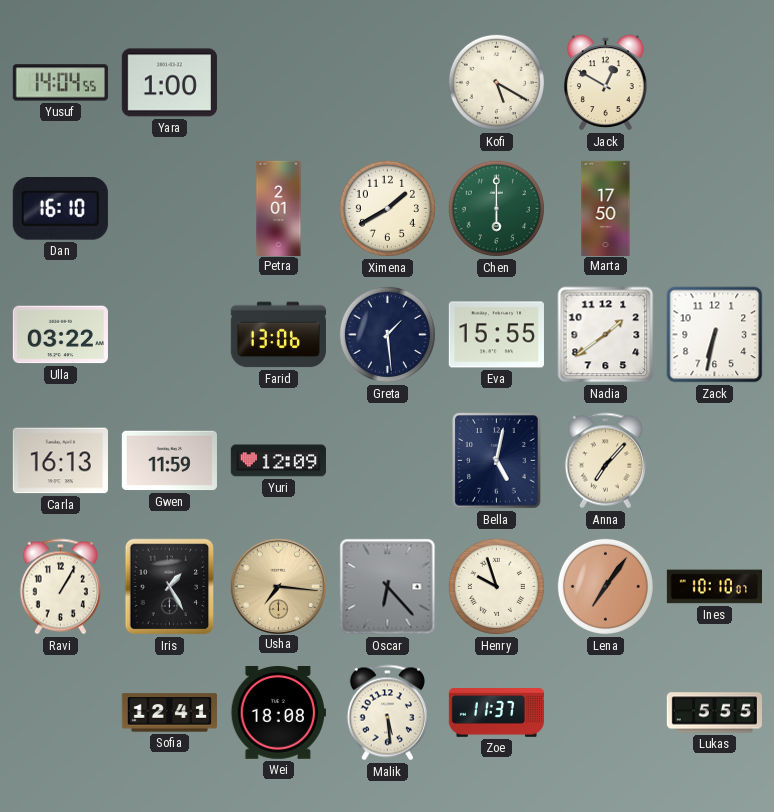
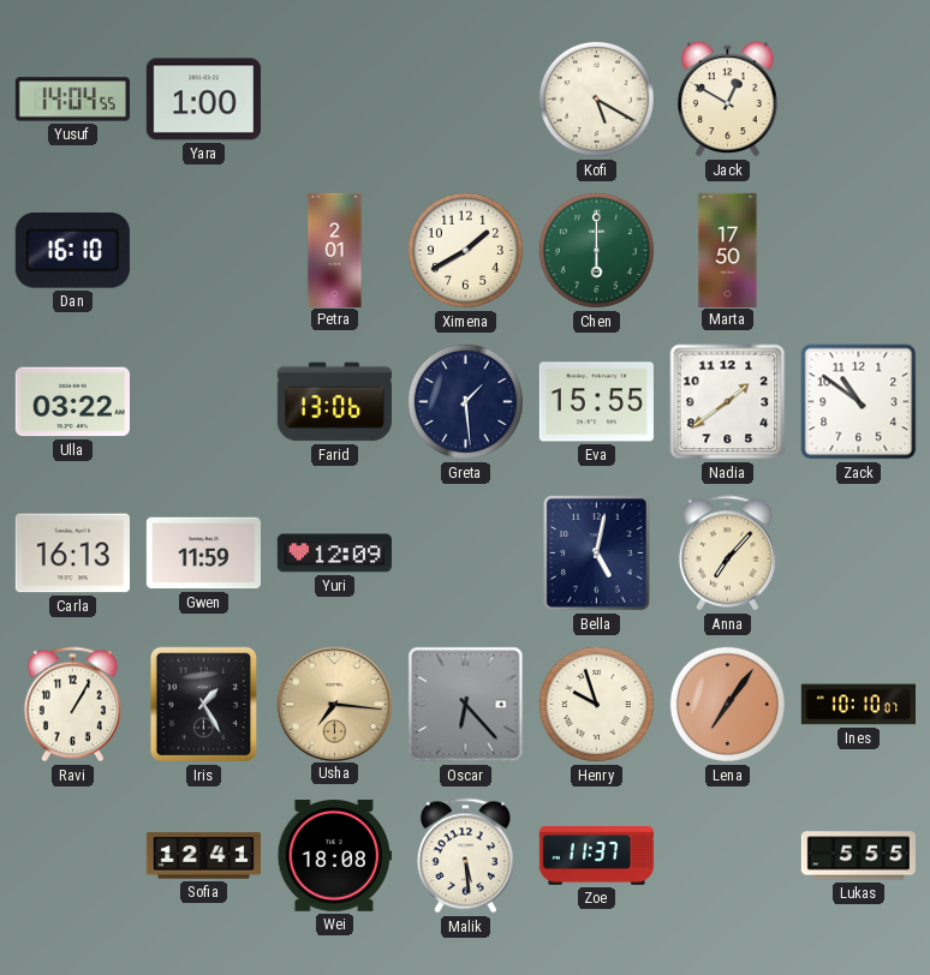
Zack: 6:32 -> 10:51 (859, 402)
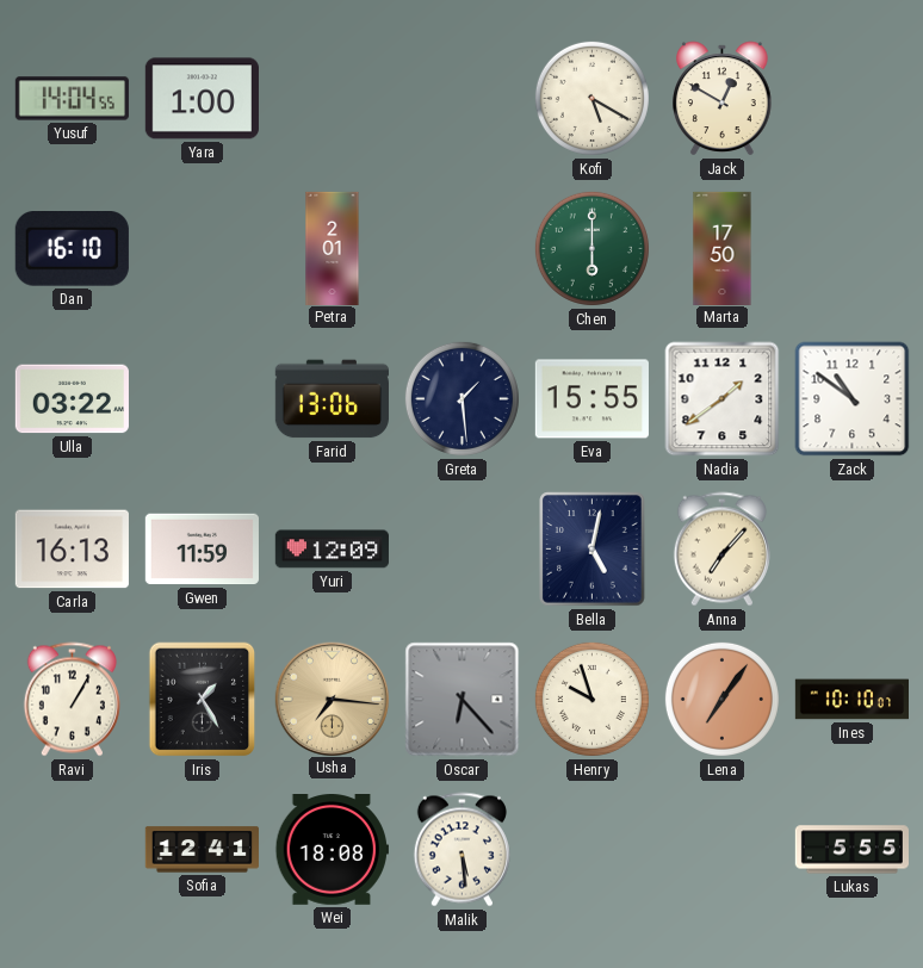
Ximena: 1:40 -> none (465, 250)
Zoe: 11:37 -> none (596, 856)
